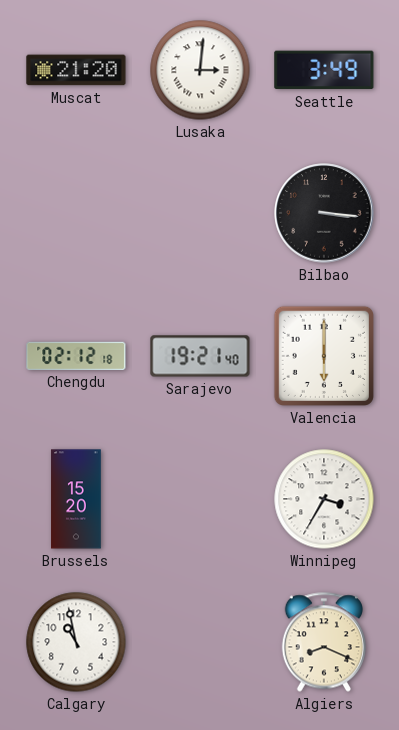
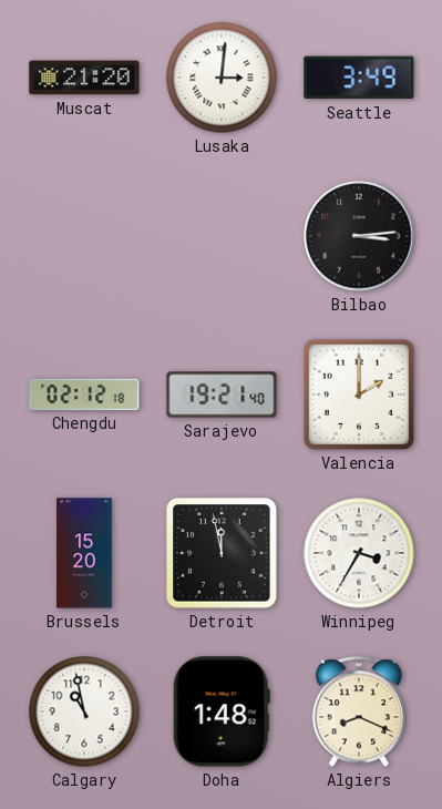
Bilbao: 3:16 -> 3:14 (359, 236)
Valencia: 6:00 -> 2:00 (359, 395)
Detroit: none -> 11:58 (222, 553)
Doha: none -> 1:48 (222, 711)
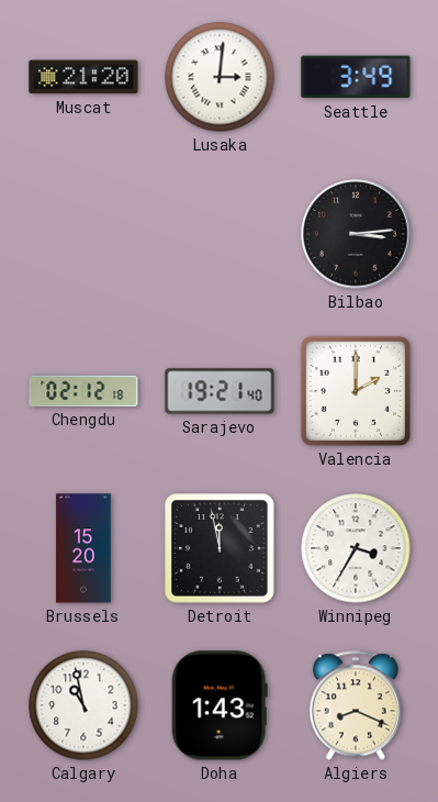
Doha: 1:48 -> 1:43 (220, 705)
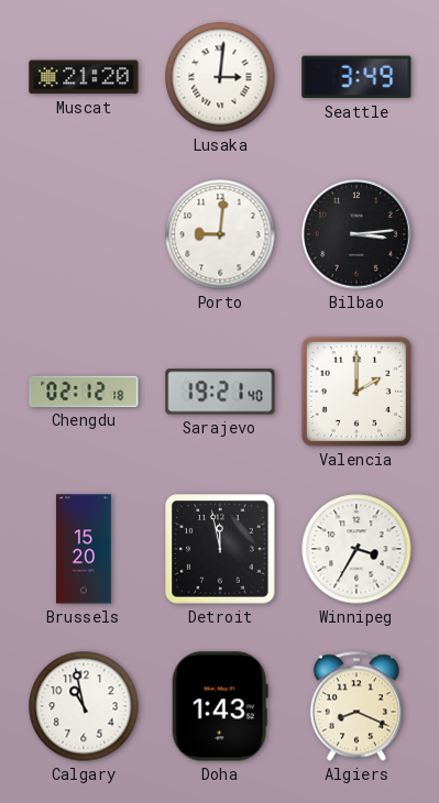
Porto: none -> 9:01 (220, 234)
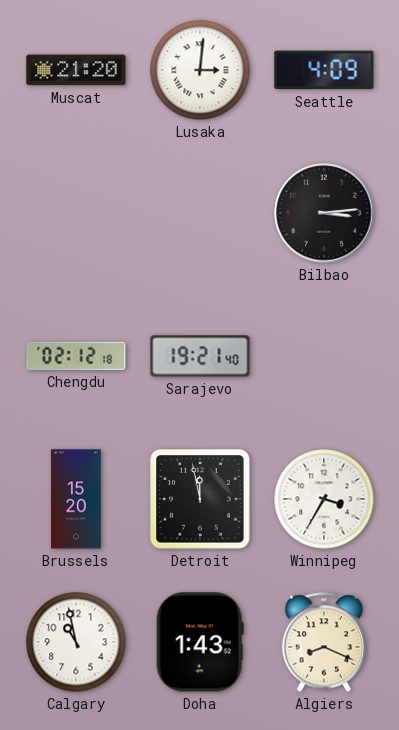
Seattle: 3:49 -> 4:09 (324, 70)
Porto: 9:01 -> none (220, 234)
Valencia: 2:00 -> none (356, 392)
